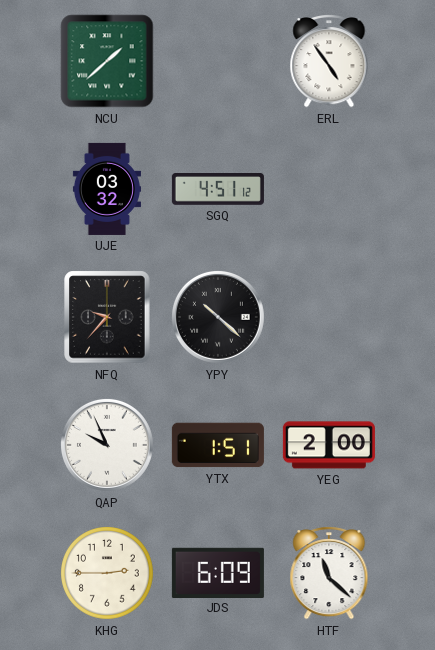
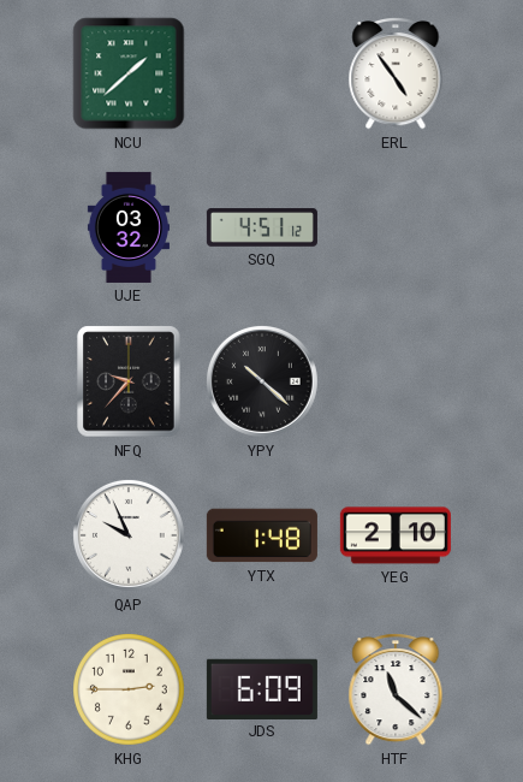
YTX: 1:51 -> 1:48 (262, 535)
YEG: 2:00 -> 2:10 (396, 535)
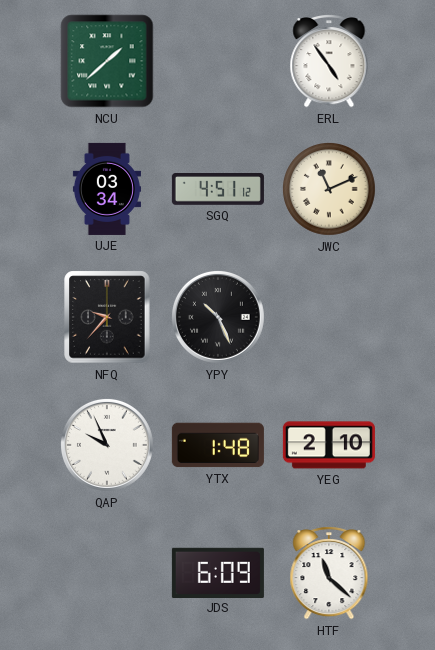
UJE: 03:32 -> 03:34 (106, 189)
JWC: none -> 11:11 (330, 190)
YPY: 10:22 -> 10:26 (218, 317)
KHG: 2:45 -> none (130, 691)
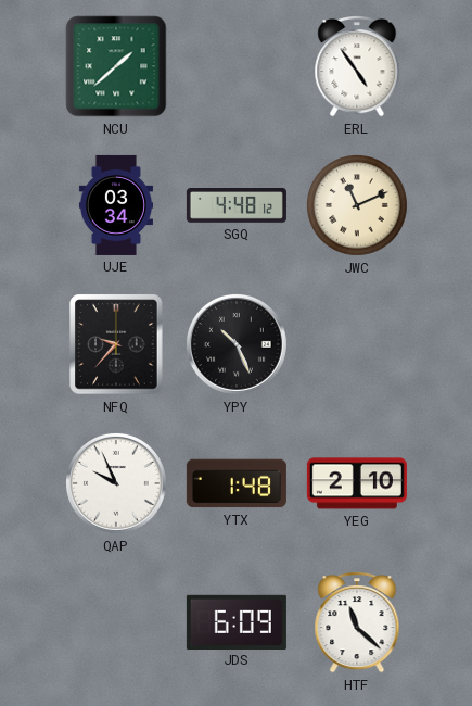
SGQ: 4:51 -> 4:48 (237, 206)
